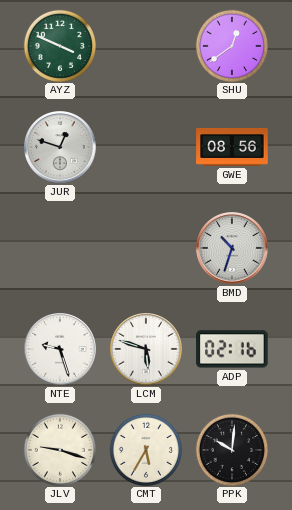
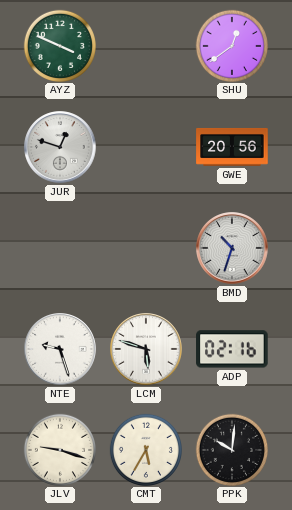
GWE: 08:56 -> 20:56 (232, 147)
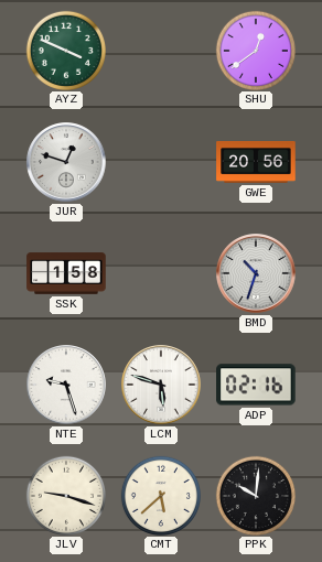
SSK: none -> 1:58 (66, 273)
CMT: 5:35 -> 5:38 (160, 495)
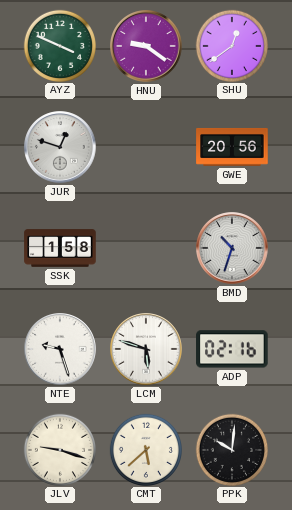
HNU: none -> 9:21 (146, 46)
